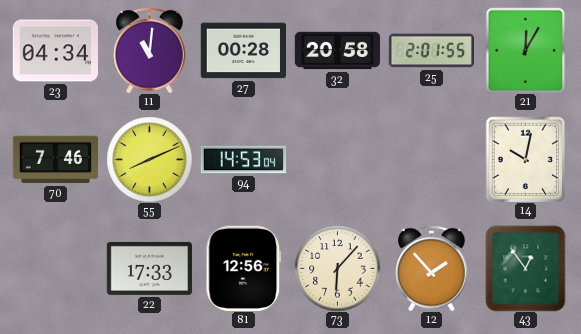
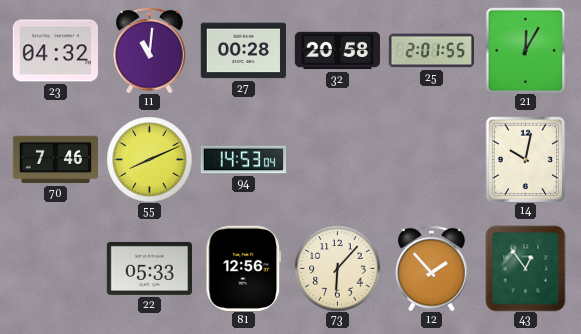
23: 04:34 -> 04:32 (55, 51)
22: 17:33 -> 05:33 (149, 268)
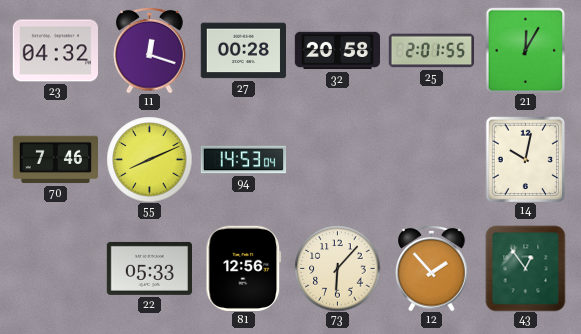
11: 11:01 -> 12:18 (150, 50)
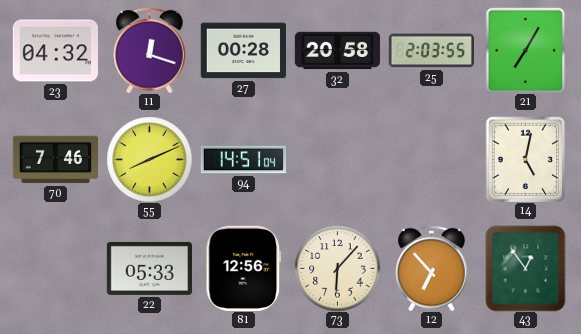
25: 2:01 -> 2:03 (431, 51)
21: 12:05 -> 7:05 (526, 50)
94: 14:53 -> 14:51 (243, 160)
14: 10:02 -> 5:02 (526, 159)
12: 1:53 -> 6:53 (432, 268)
